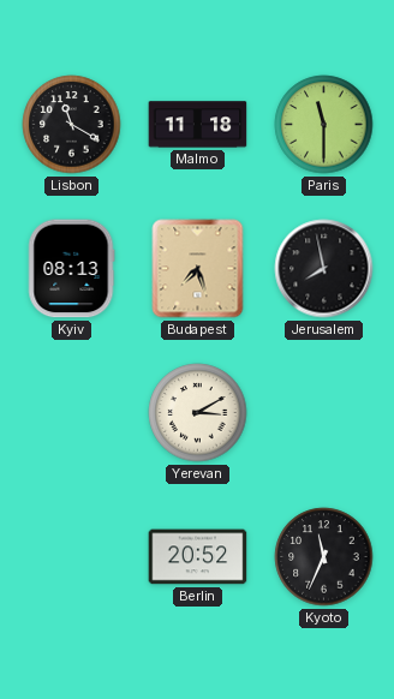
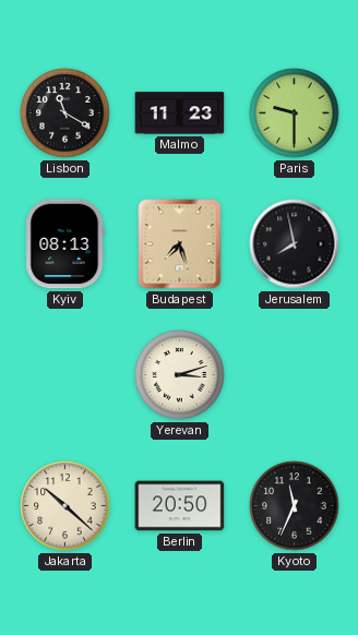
Malmo: 11:18 -> 11:23 (180, 113)
Paris: 11:30 -> 9:30 (295, 113)
Yerevan: 3:10 -> 3:12 (180, 375)
Jakarta: none -> 10:22 (65, 506)
Berlin: 20:52 -> 20:50 (180, 506)
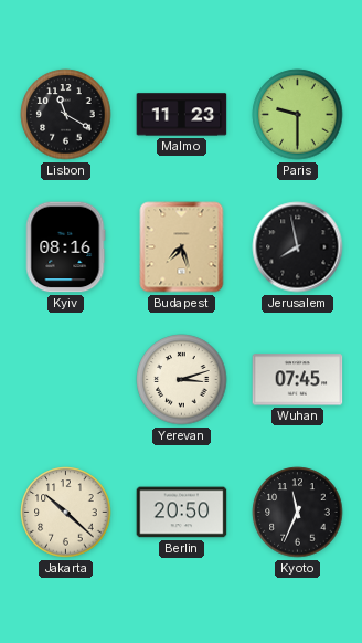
Kyiv: 08:13 -> 08:16 (65, 247)
Wuhan: none -> 07:45 (298, 380)
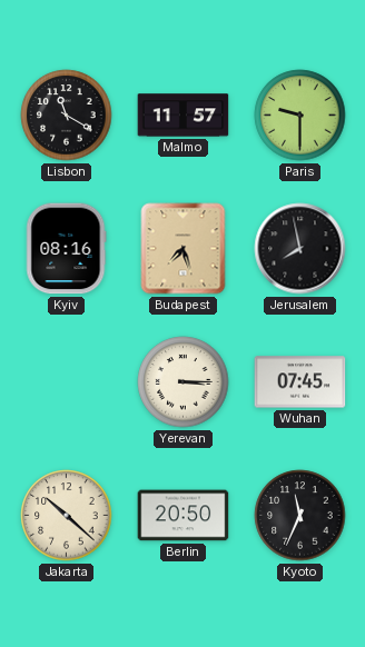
Malmo: 11:23 -> 11:57 (184, 116)
Yerevan: 3:12 -> 3:15 (184, 382)
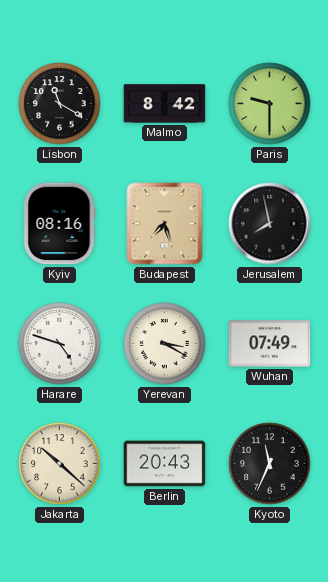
Malmo: 11:57 -> 8:42 (165, 104)
Harare: none -> 4:48 (60, 344)
Yerevan: 3:15 -> 3:20 (165, 344)
Wuhan: 07:45 -> 07:49 (270, 344)
Berlin: 20:50 -> 20:43 (165, 464)
